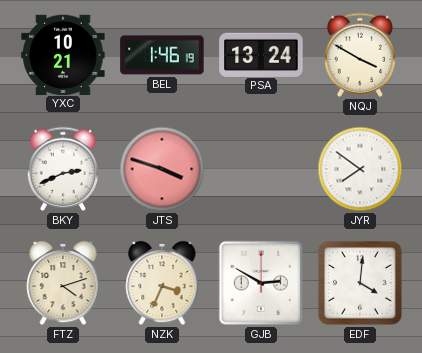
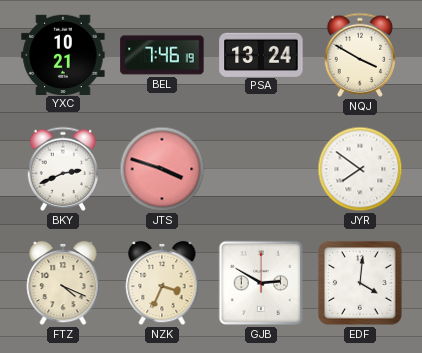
BEL: 1:46 -> 7:46 (162, 55)
FTZ: 4:12 -> 4:19 (63, 283)
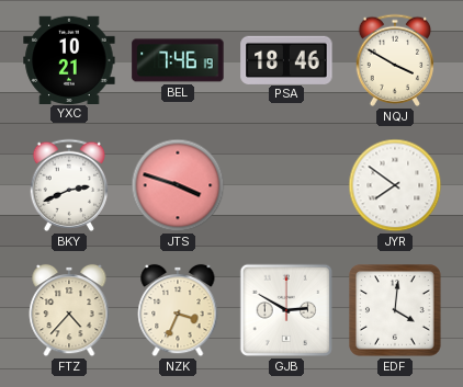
PSA: 13:24 -> 18:46 (286, 59)
FTZ: 4:19 -> 4:37 (69, 310)
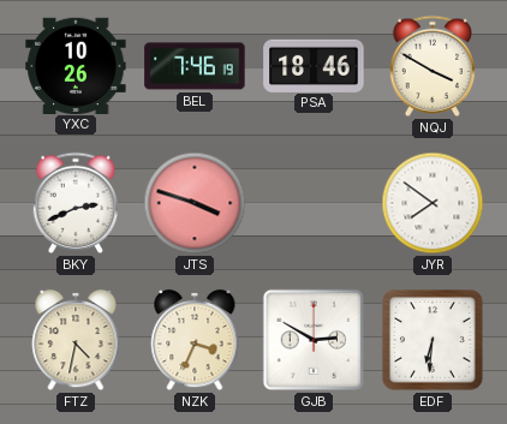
YXC: 10:21 -> 10:26 (76, 65)
FTZ: 4:37 -> 4:32 (76, 340)
EDF: 4:01 -> 6:31 (433, 340)
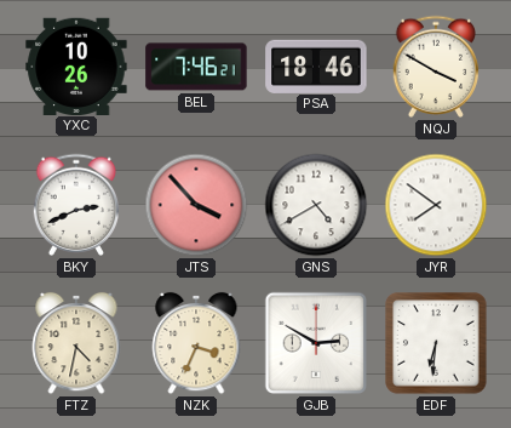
BEL: 7:46:19 -> 7:46:21 (196, 67)
JTS: 3:48 -> 3:53 (196, 205)
GNS: none -> 4:40 (316, 205)
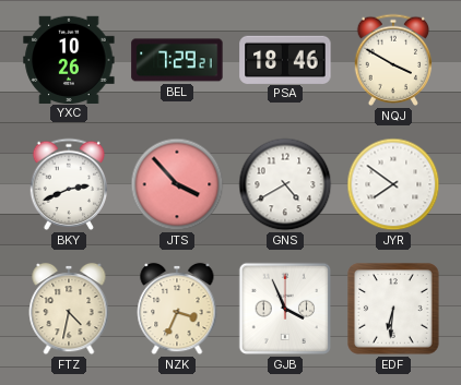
BEL: 7:46 -> 7:29 (177, 60)
GJB: 2:50 -> 3:56 (285, 309)
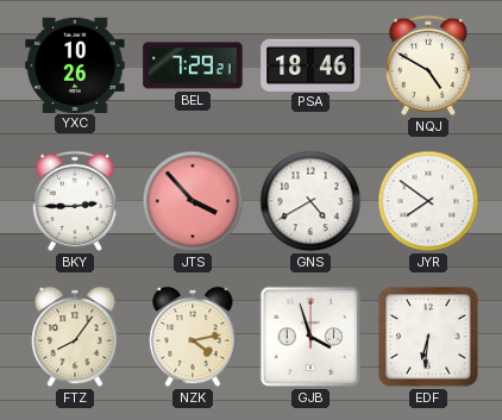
NQJ: 3:50 -> 4:50 (428, 65)
BKY: 2:41 -> 2:45 (75, 201)
FTZ: 4:32 -> 8:06 (75, 337)
NZK: 3:34 -> 4:13 (193, 337)
GJB: 3:56 -> 3:57 (310, 337)
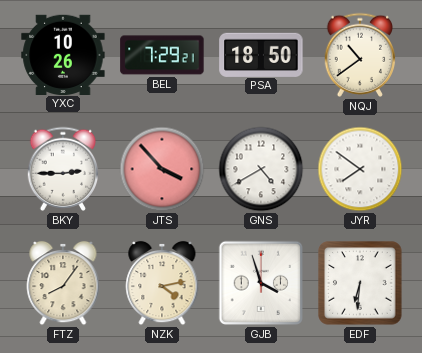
PSA: 18:46 -> 18:50 (261, 54)
NQJ: 4:50 -> 10:39 (360, 55)
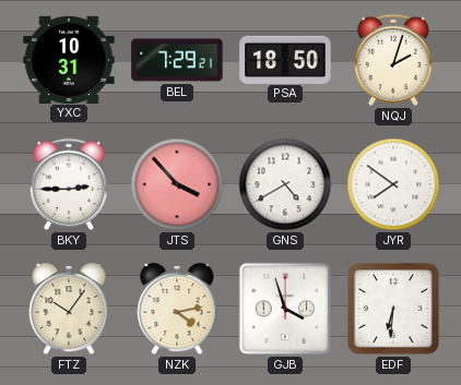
YXC: 10:26 -> 10:31 (69, 59)
NQJ: 10:39 -> 2:03 (393, 60)
FTZ: 8:06 -> 10:06 (69, 309)
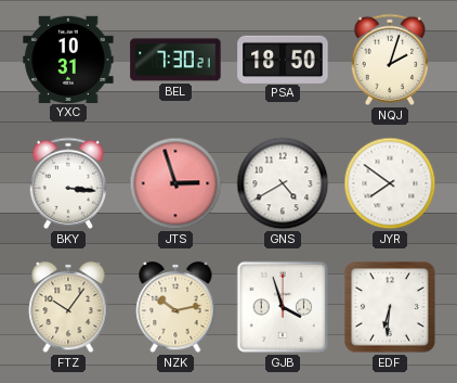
BEL: 7:29 -> 7:30 (175, 60)
BKY: 2:45 -> 3:16 (68, 183)
JTS: 3:53 -> 2:57 (175, 183)
NZK: 4:13 -> 10:13 (175, 307)
